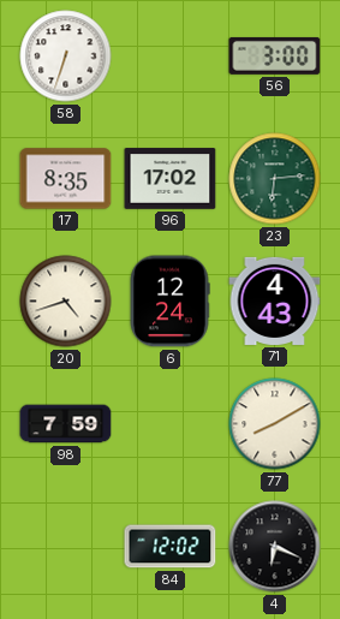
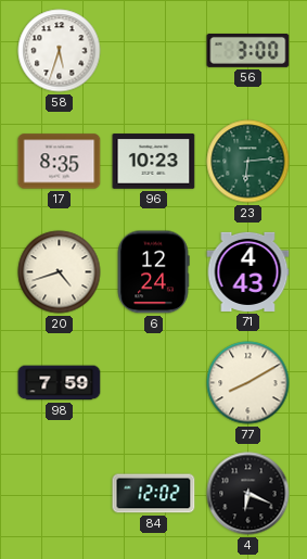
58: 6:33 -> 5:33 (60, 51)
96: 17:02 -> 10:23 (154, 162)
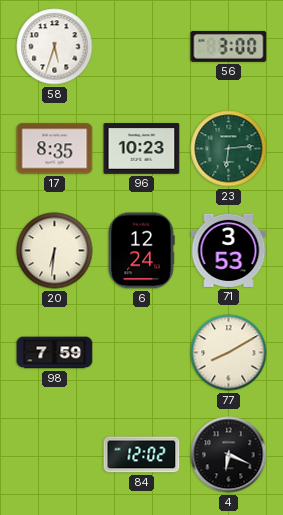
20: 4:42 -> 6:31 (55, 251)
71: 4:43 -> 3:53 (229, 250)
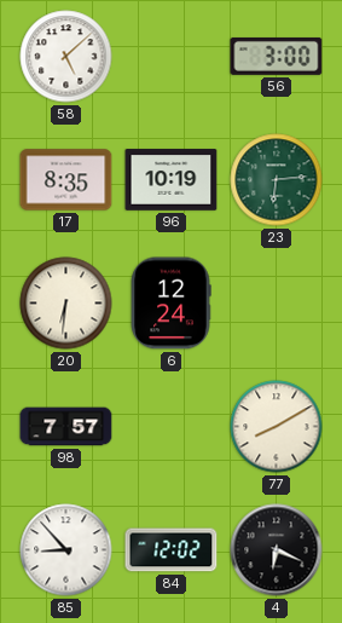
58: 5:33 -> 5:08 (66, 57)
96: 10:23 -> 10:19 (172, 180)
71: 3:53 -> none (229, 250)
98: 7:59 -> 7:57 (66, 427)
85: none -> 8:53 (66, 550)
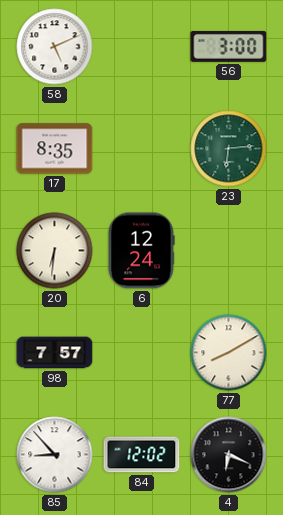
58: 5:08 -> 5:11 (55, 47)
96: 10:19 -> none (172, 180)
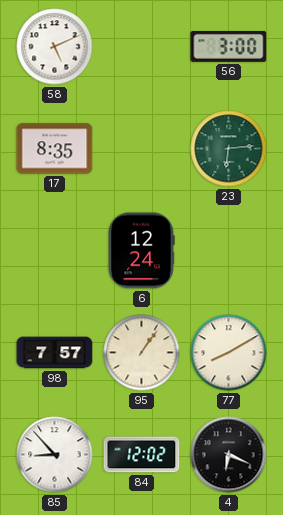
20: 6:31 -> none (55, 251)
95: none -> 1:06 (142, 353)
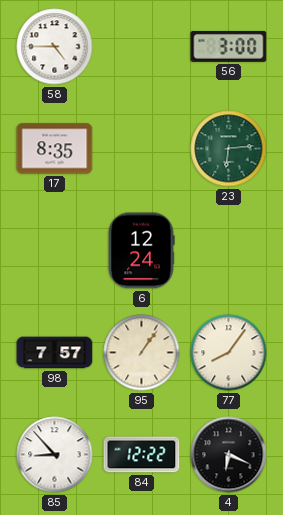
58: 5:11 -> 4:45 (55, 47)
77: 8:10 -> 8:06 (229, 353)
84: 12:02 -> 12:22 (142, 455)
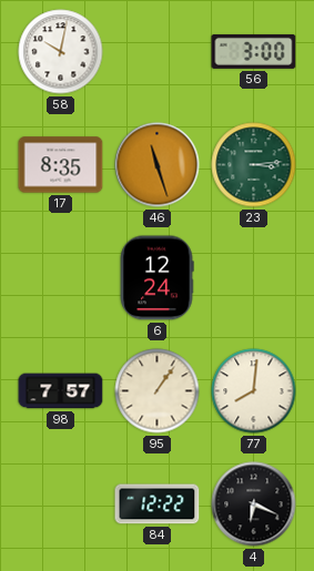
58: 4:45 -> 10:02 (61, 52)
46: none -> 11:27 (158, 165)
23: 6:14 -> 3:14 (254, 165)
77: 8:06 -> 8:01 (254, 391)
85: 8:53 -> none (55, 455)
